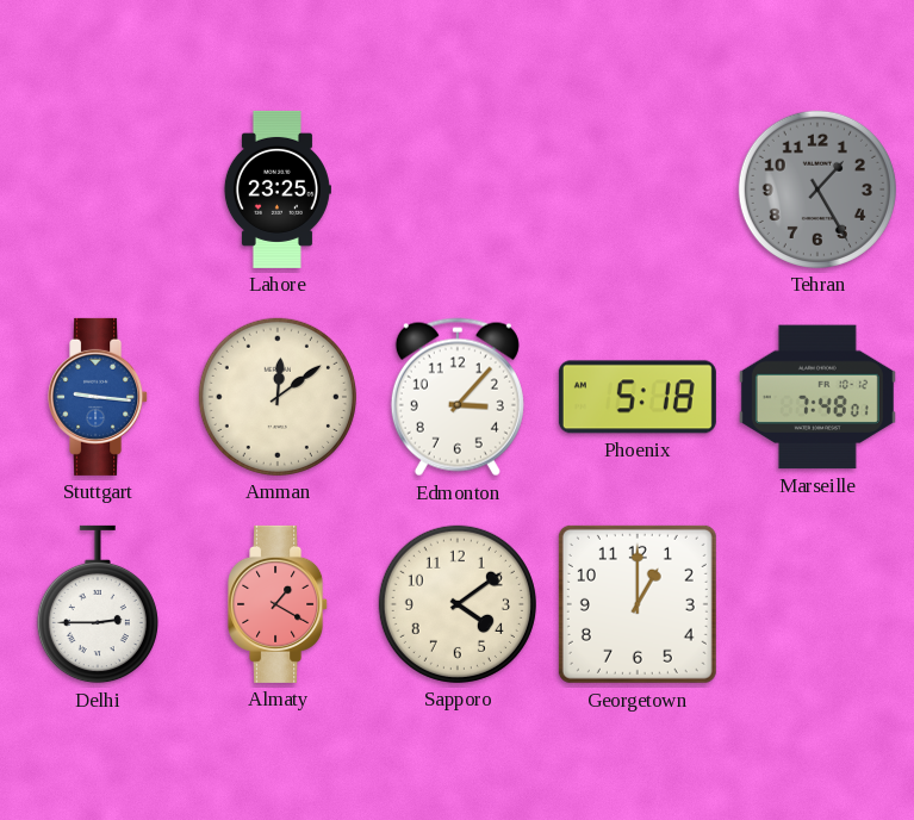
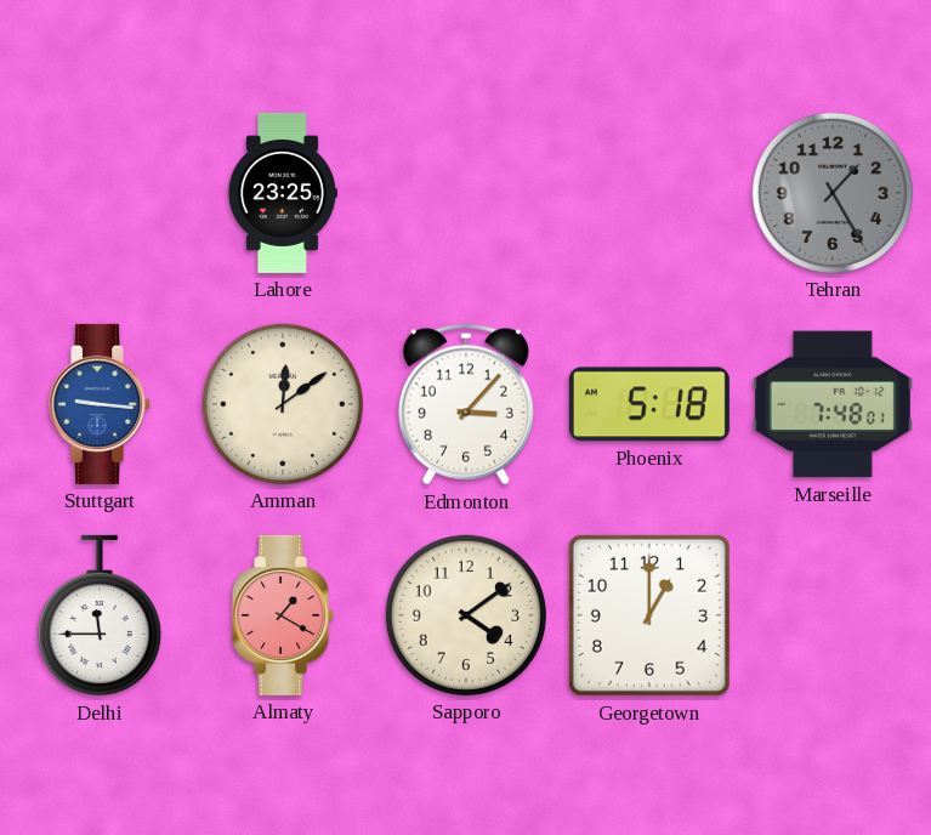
Delhi: 2:45 -> 11:45 (100, 615)
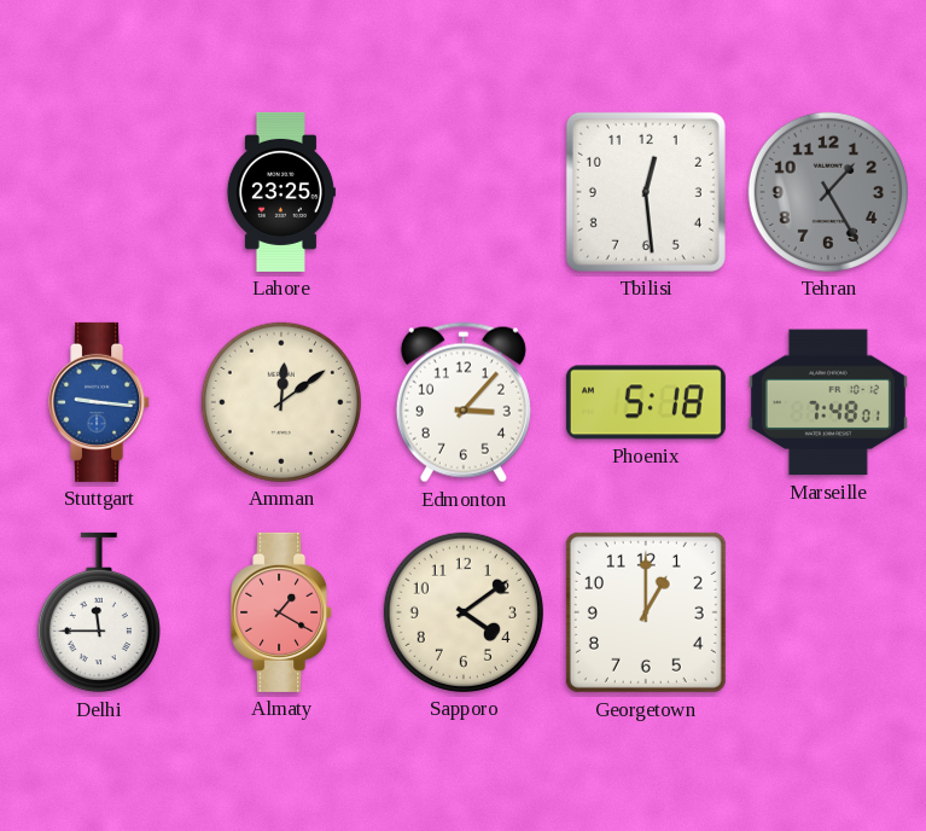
Tbilisi: none -> 12:29 (646, 192)
